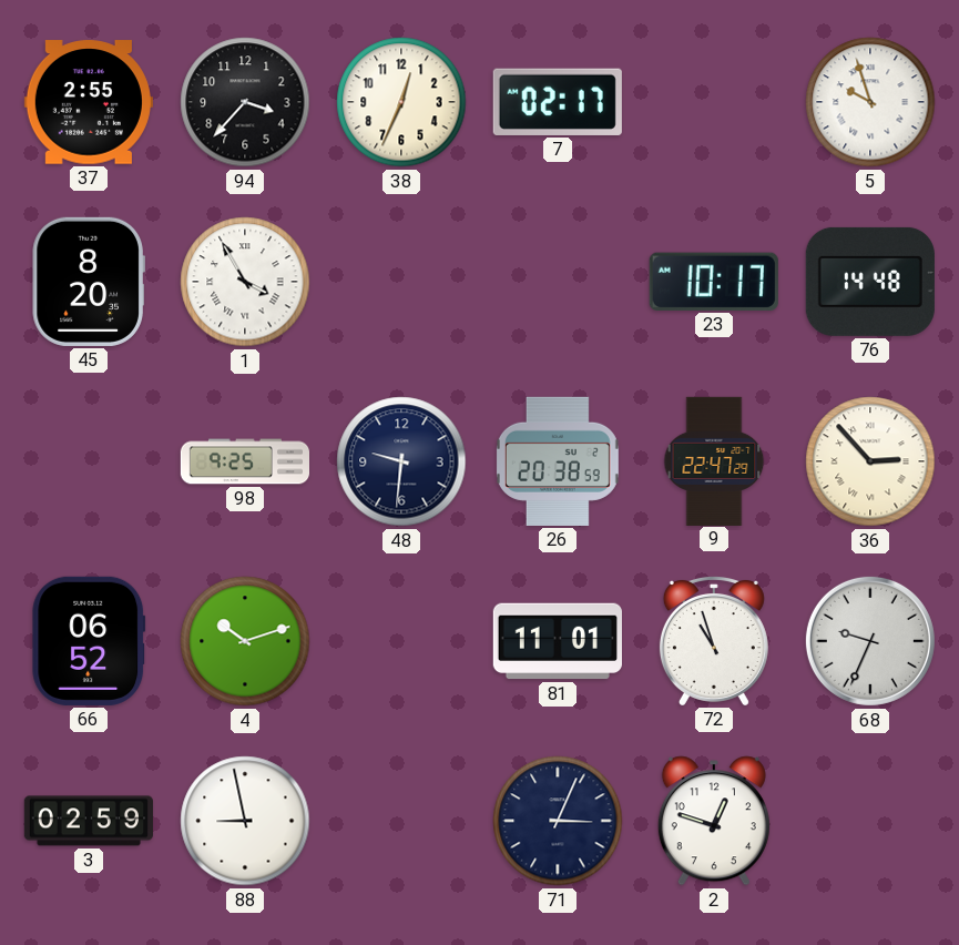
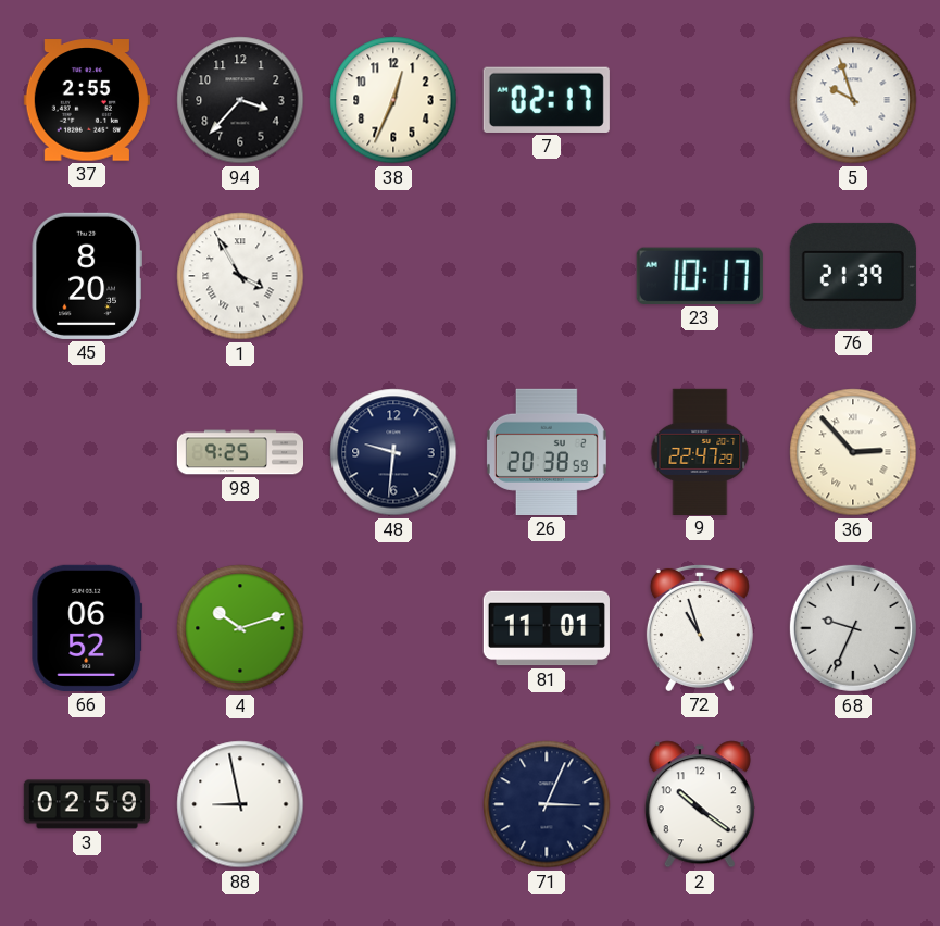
76: 14:48 -> 21:39 (853, 276)
2: 12:48 -> 10:21 (700, 804)
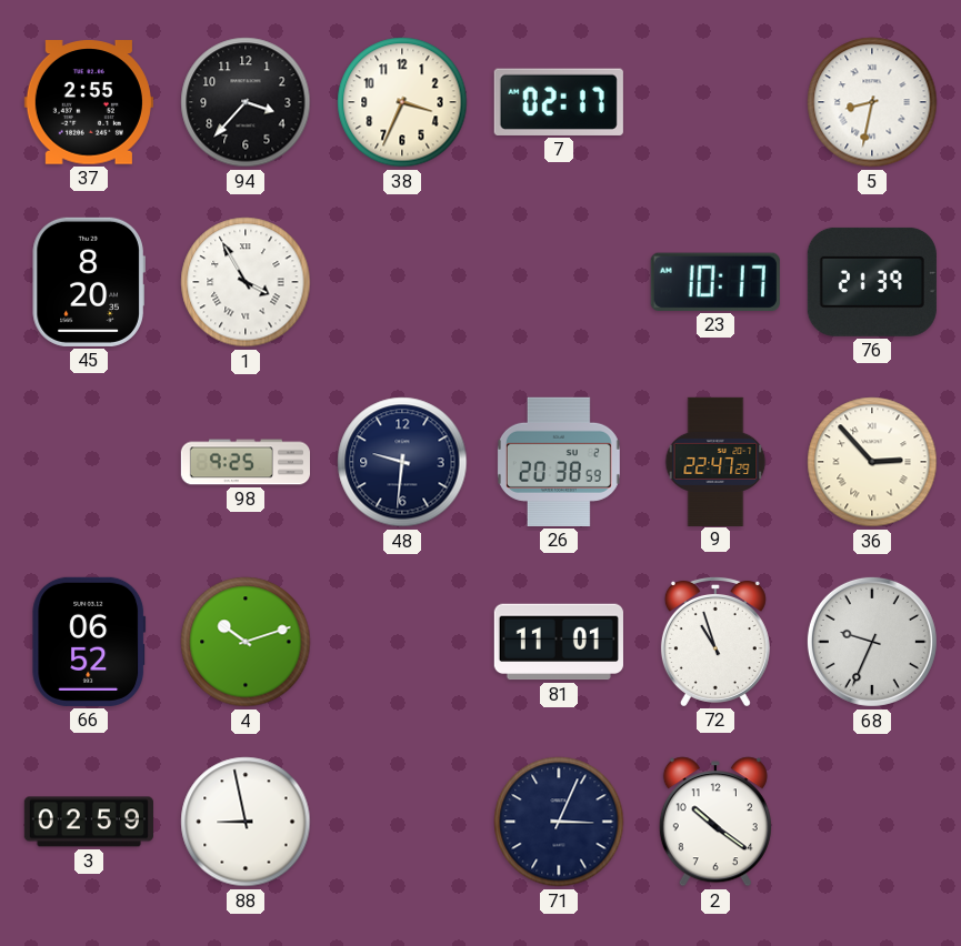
38: 12:34 -> 3:34 (402, 102)
5: 9:57 -> 8:32 (872, 102)
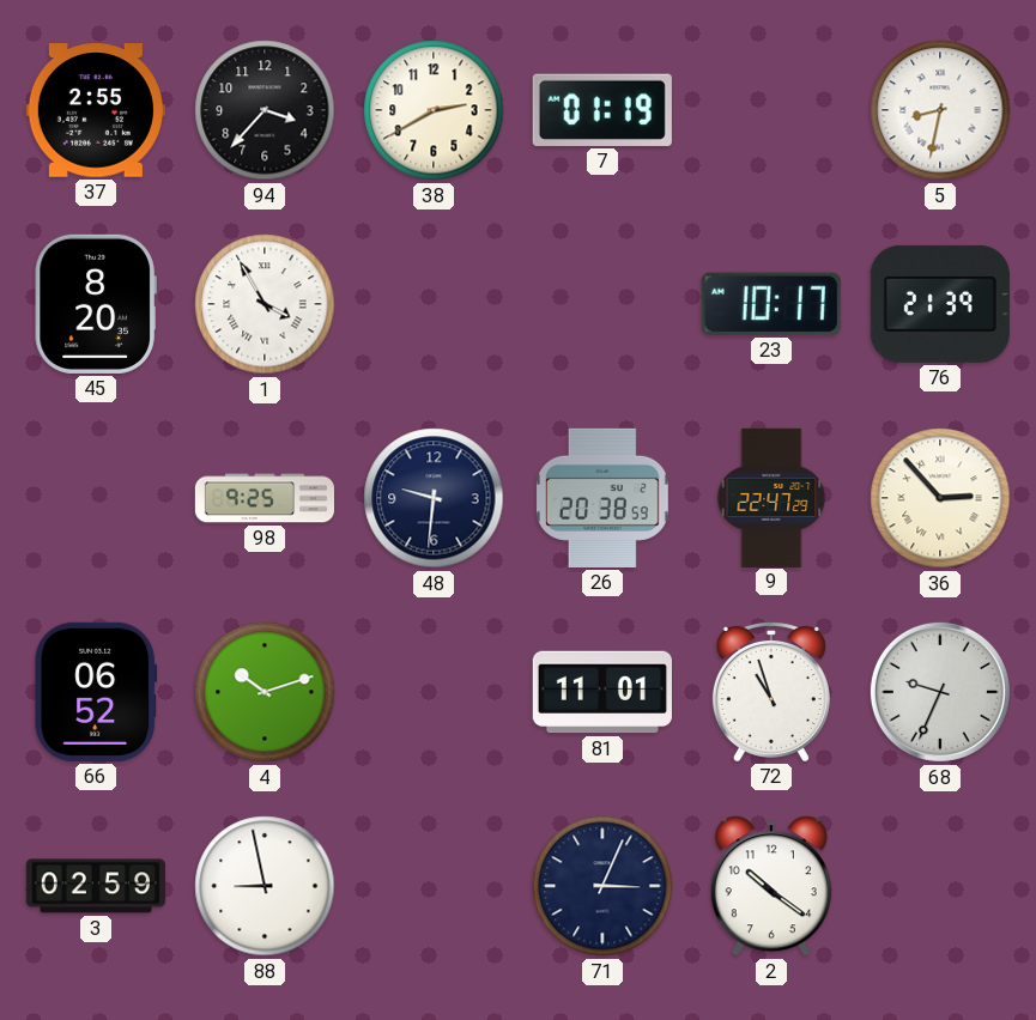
38: 3:34 -> 2:40 (434, 110)
7: 02:17 -> 01:19 (602, 110)
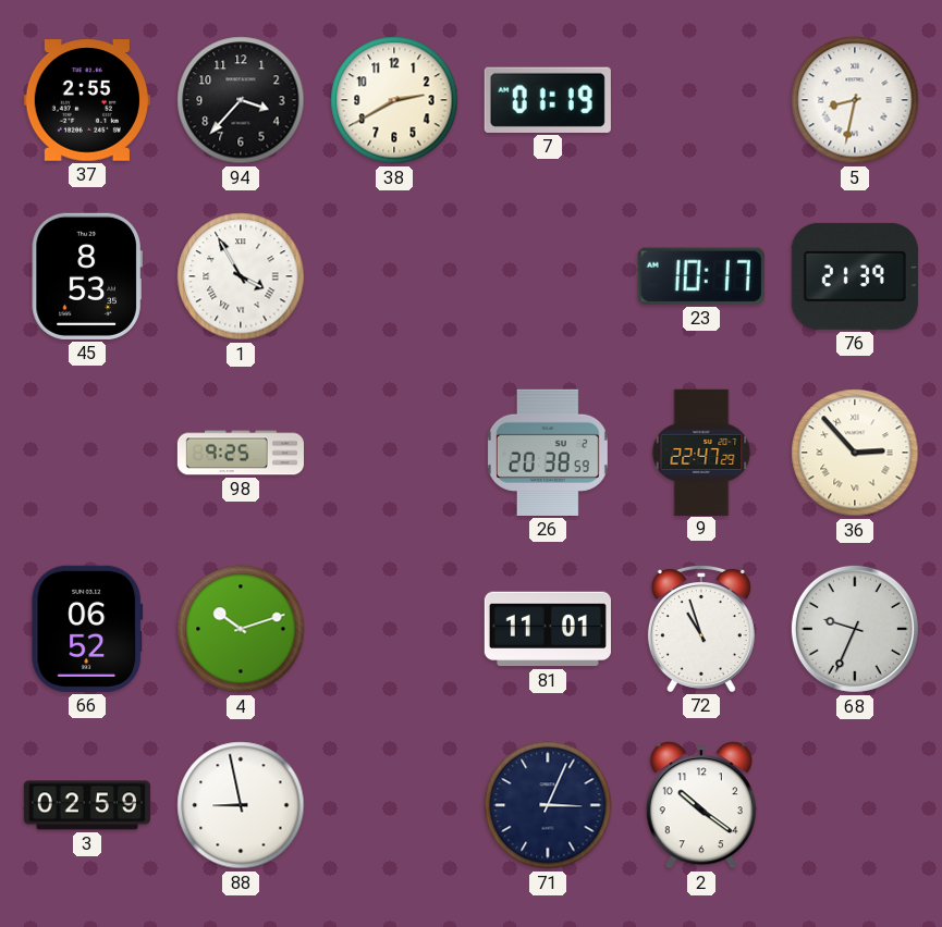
45: 8:20 -> 8:53 (87, 276)
48: 9:31 -> none (434, 498)
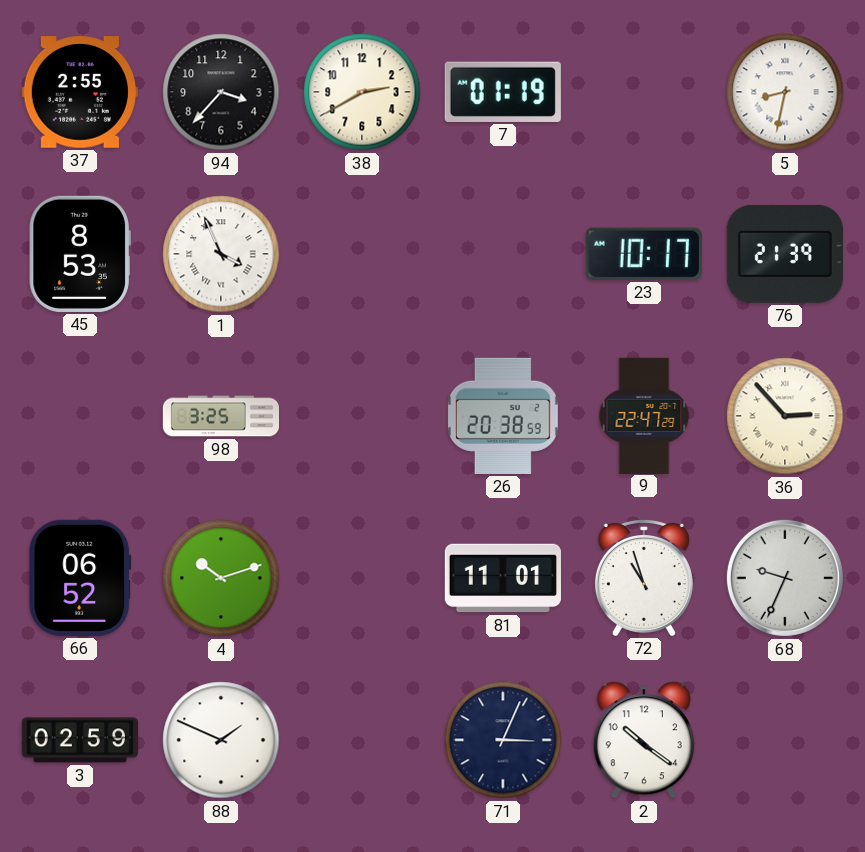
1: 3:55 -> 3:56 (221, 254)
98: 9:25 -> 3:25 (220, 416)
88: 8:58 -> 1:49 (221, 740)
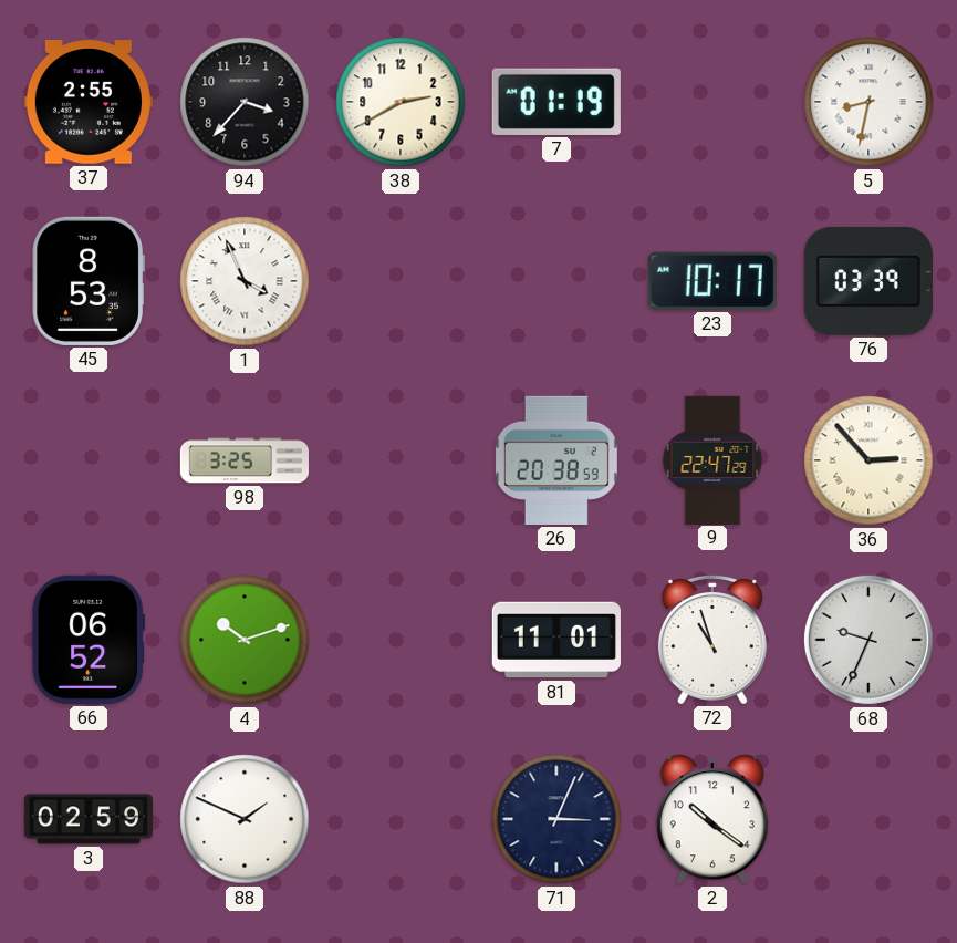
76: 21:39 -> 03:39 (868, 281)
